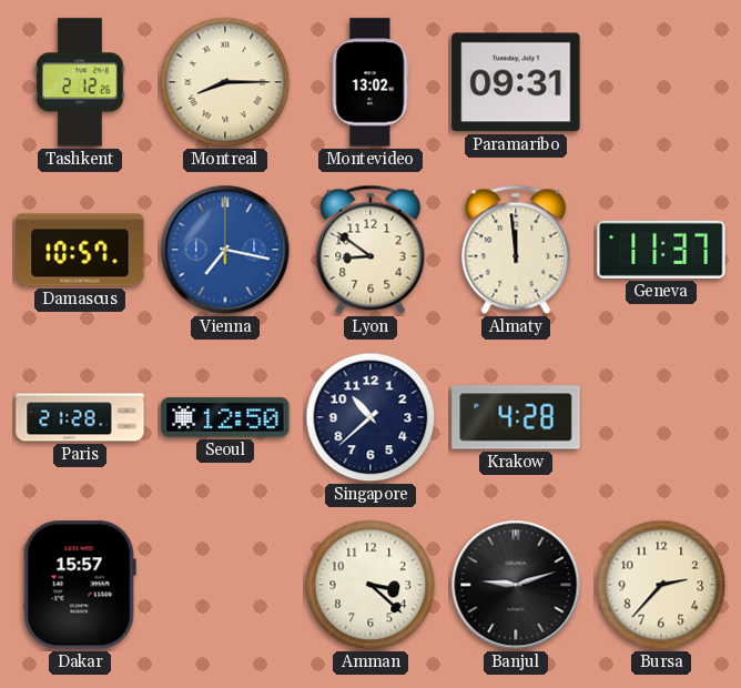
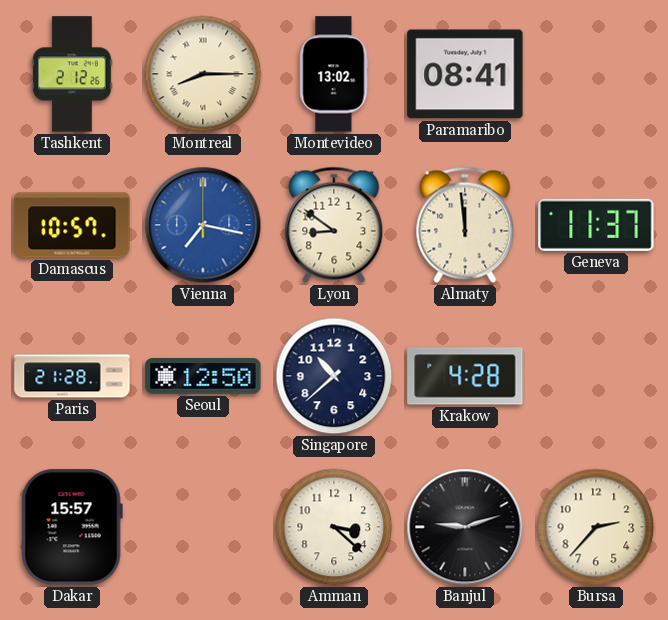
Paramaribo: 09:31 -> 08:41 (465, 74)
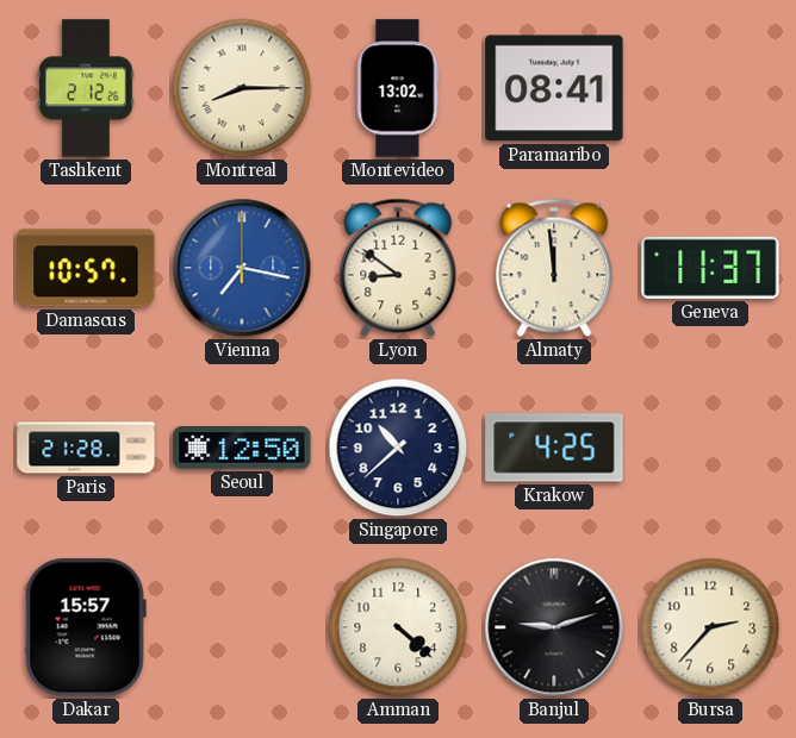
Krakow: 4:28 -> 4:25 (554, 448)
Amman: 3:22 -> 4:22 (398, 627)
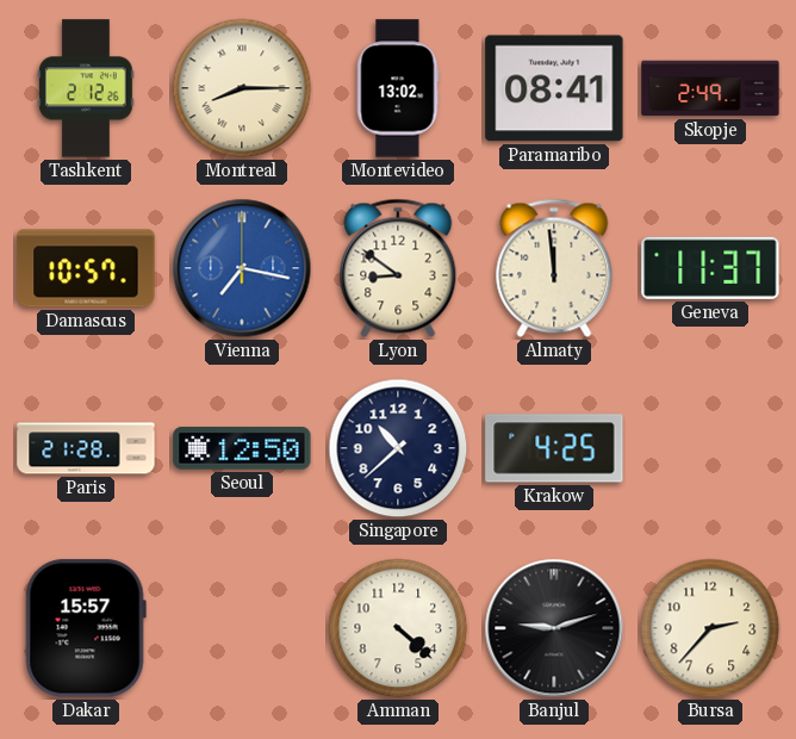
Skopje: none -> 2:49 (710, 88)
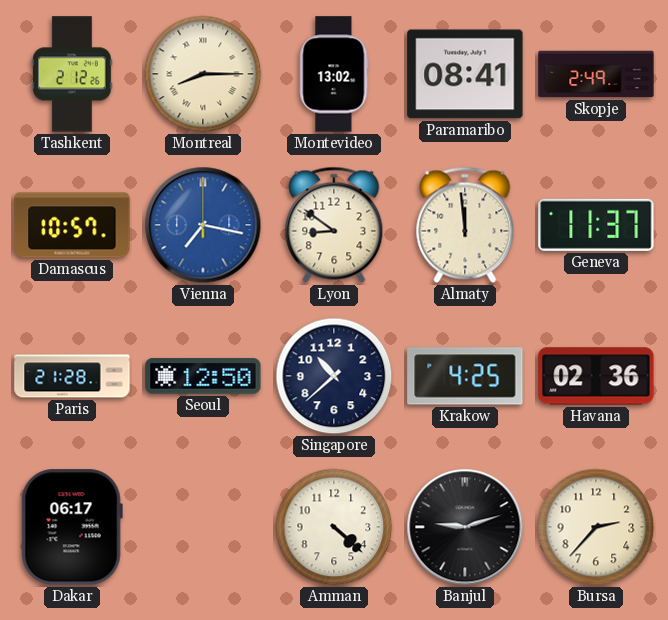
Havana: none -> 02:36 (596, 376)
Dakar: 15:57 -> 06:17 (72, 527)
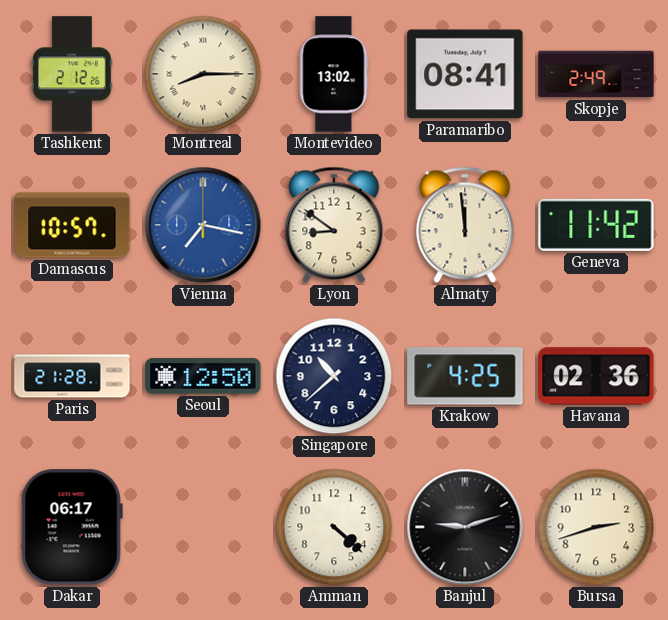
Geneva: 11:37 -> 11:42 (596, 225)
Bursa: 2:37 -> 2:42 (596, 527)
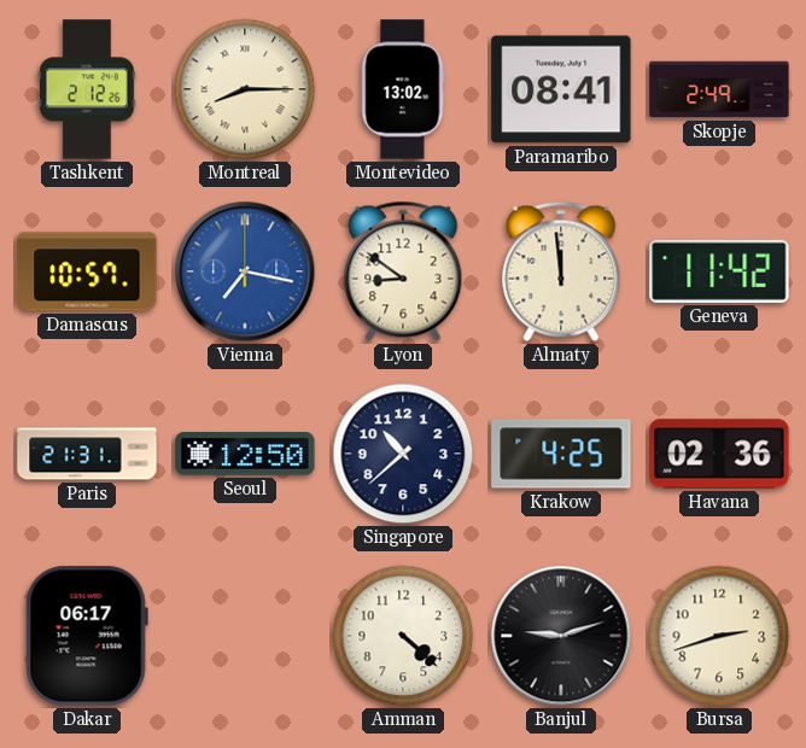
Paris: 21:28 -> 21:31 (87, 454)
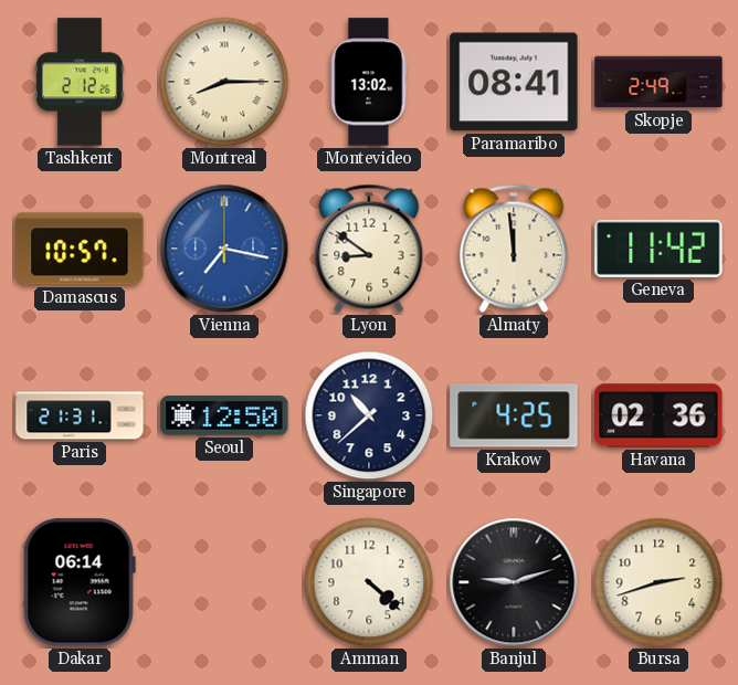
Dakar: 06:17 -> 06:14 (80, 582)
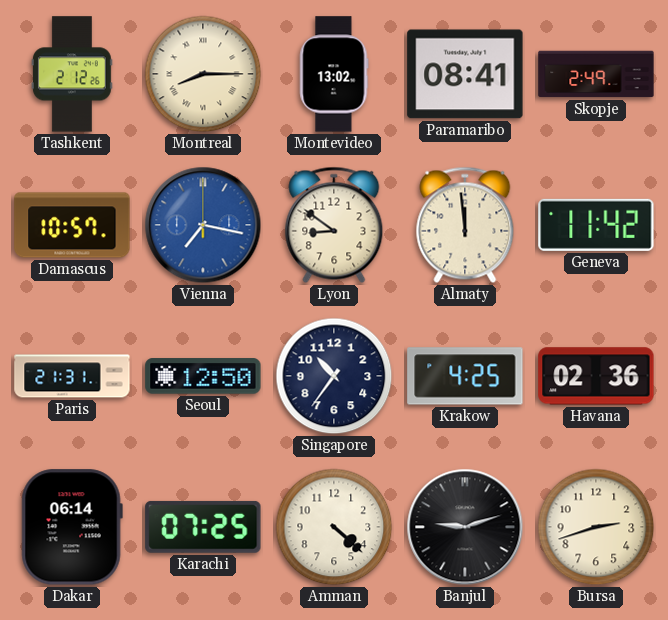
Singapore: 10:38 -> 10:36 (334, 376)
Karachi: none -> 07:25 (203, 527)
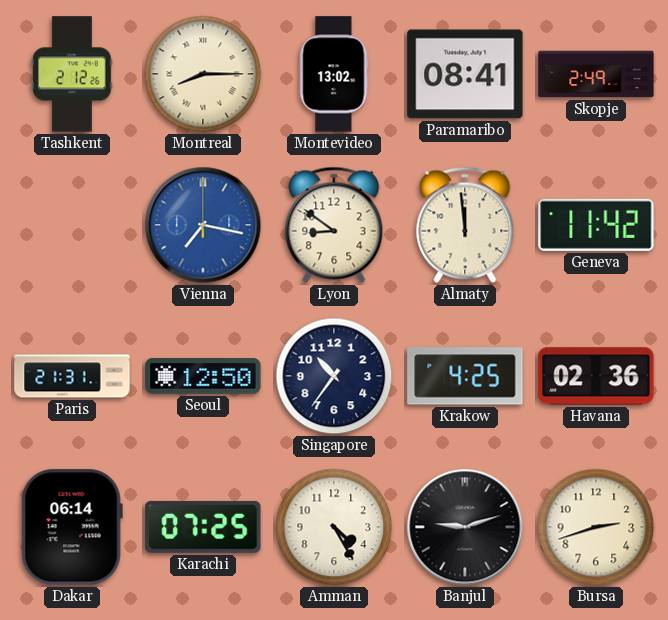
Damascus: 10:57 -> none (72, 225)
Amman: 4:22 -> 4:25 (334, 527)
